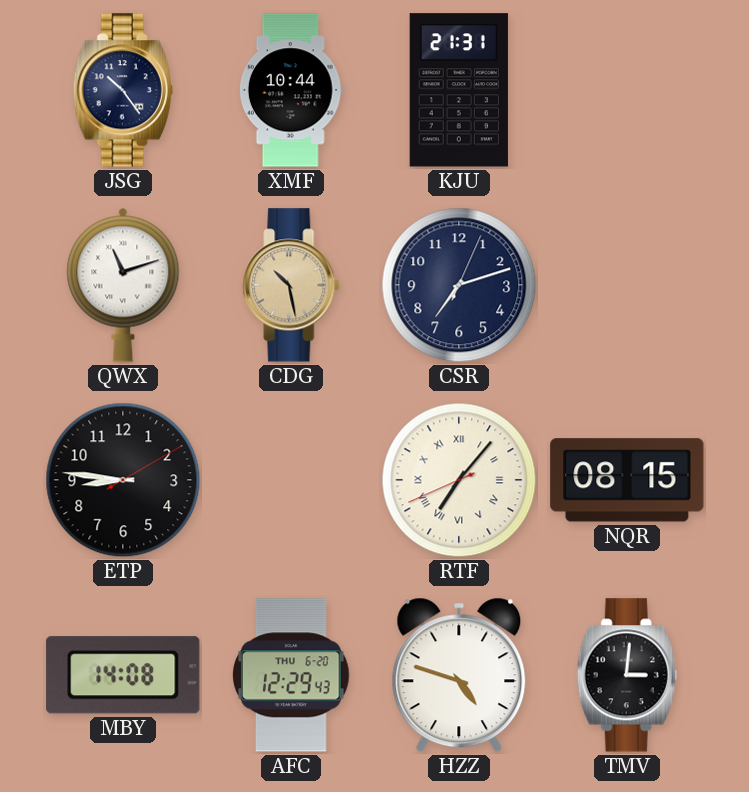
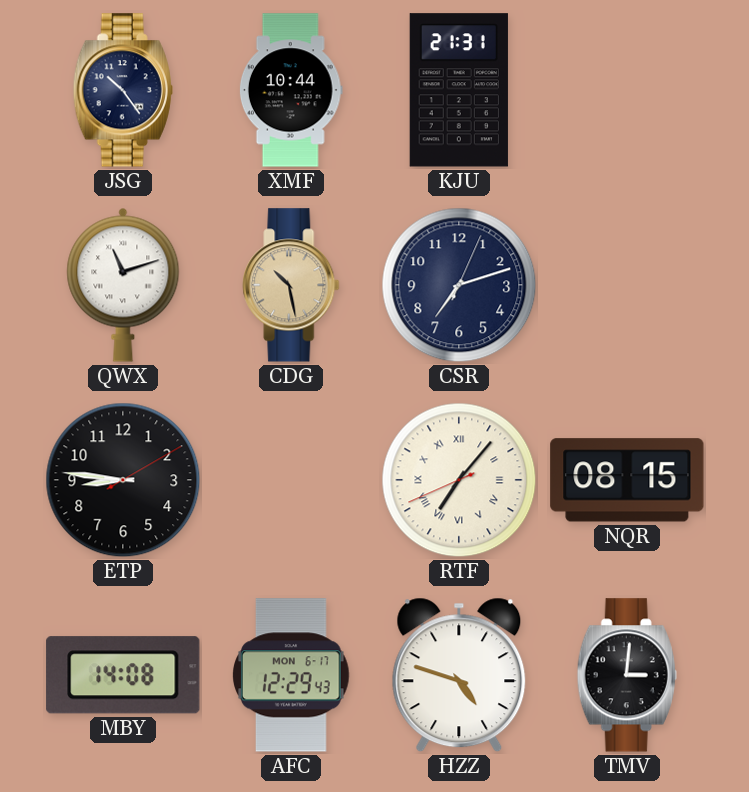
AFC date: THU 6-20 -> MON 6-17 (291, 675)
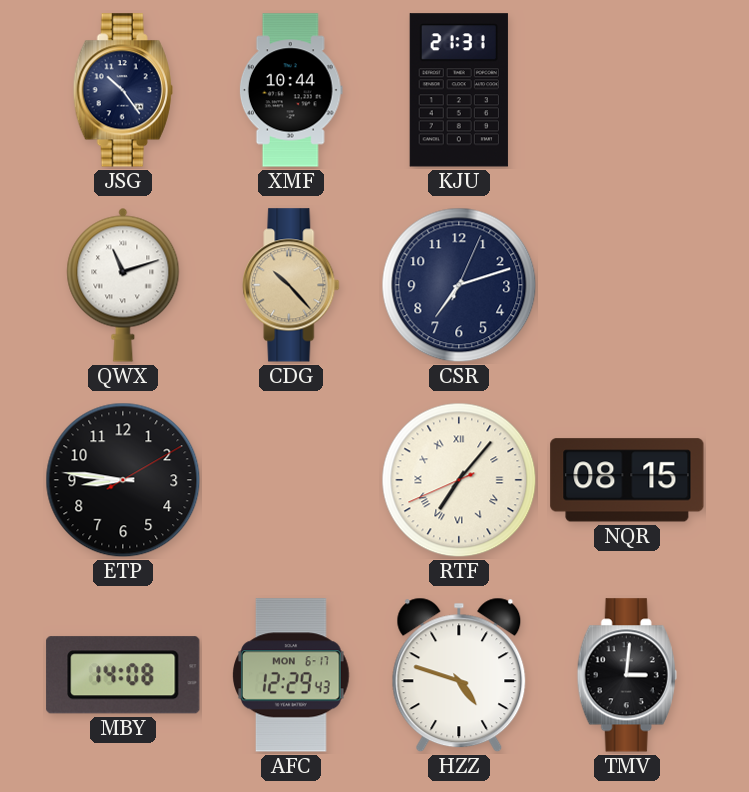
CDG: 10:28 -> 10:23 (291, 285)
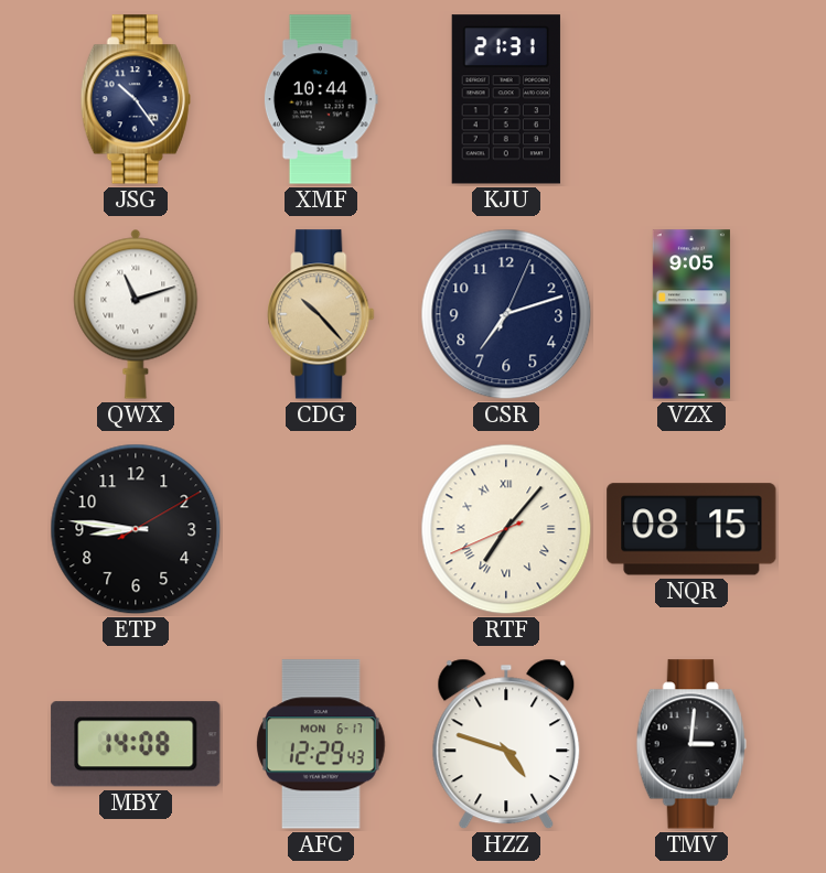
VZX: none -> 9:05 (691, 314)
